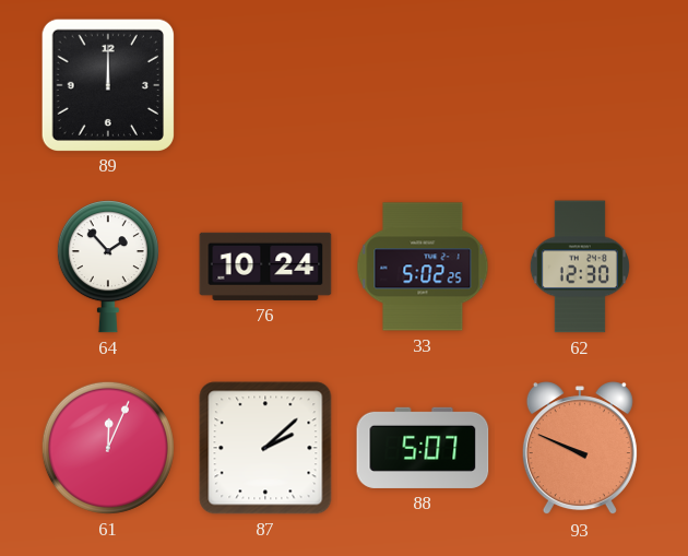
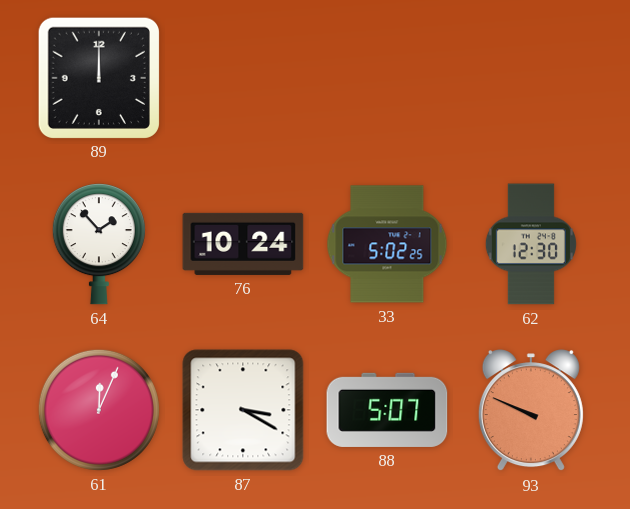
87: 2:08 -> 3:20 (243, 410)
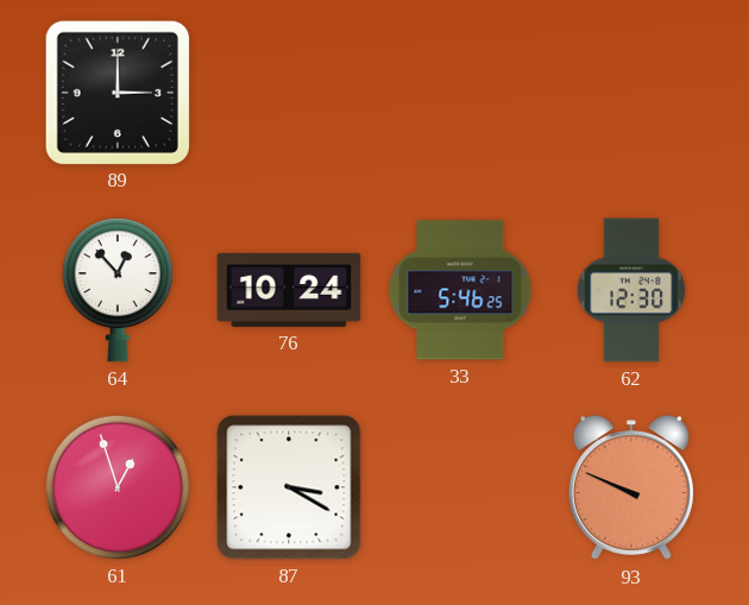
89: 12:00 -> 3:00 (117, 92)
64: 1:53 -> 12:53 (118, 290)
33: 5:02 -> 5:46 (460, 290)
61: 12:04 -> 12:57 (118, 487)
88: 5:07 -> none (387, 410)
